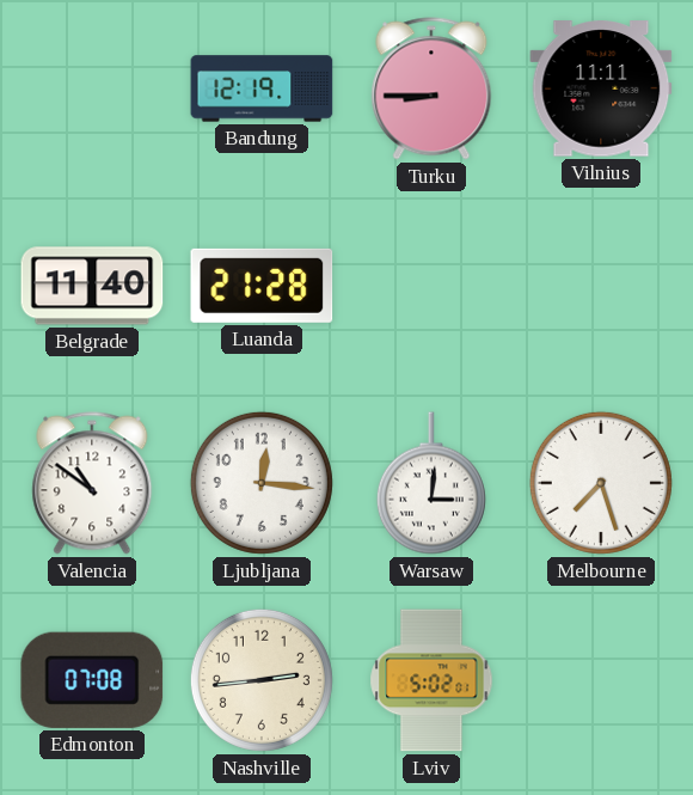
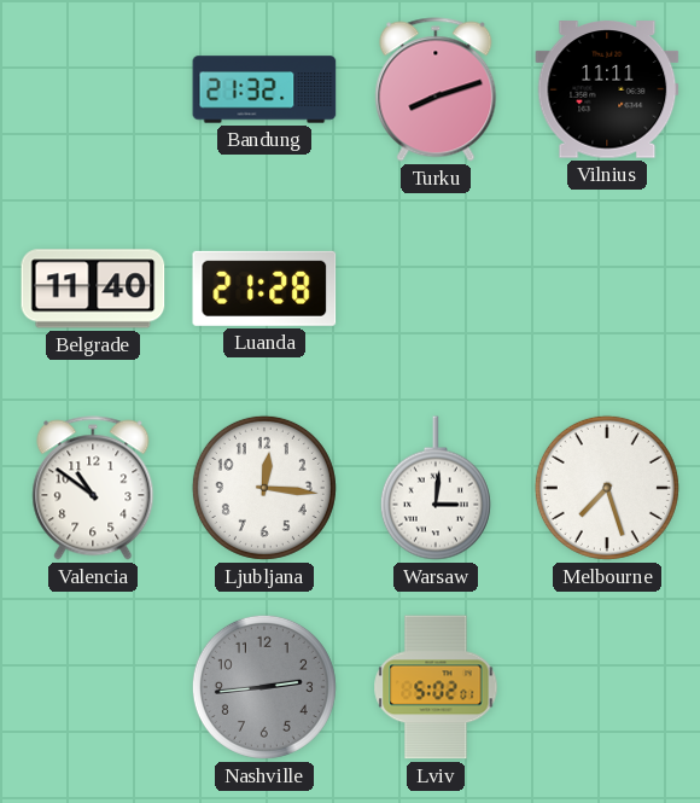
Bandung: 12:19 -> 21:32 (264, 89)
Turku: 8:45 -> 8:12 (436, 89)
Edmonton: 07:08 -> none (92, 680)
Nashville dial: cream -> grey (264, 687)
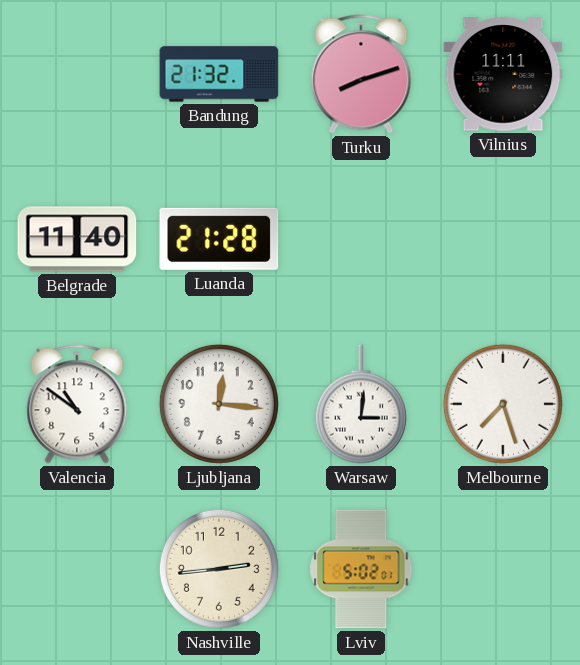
Nashville dial: grey -> cream (219, 569)
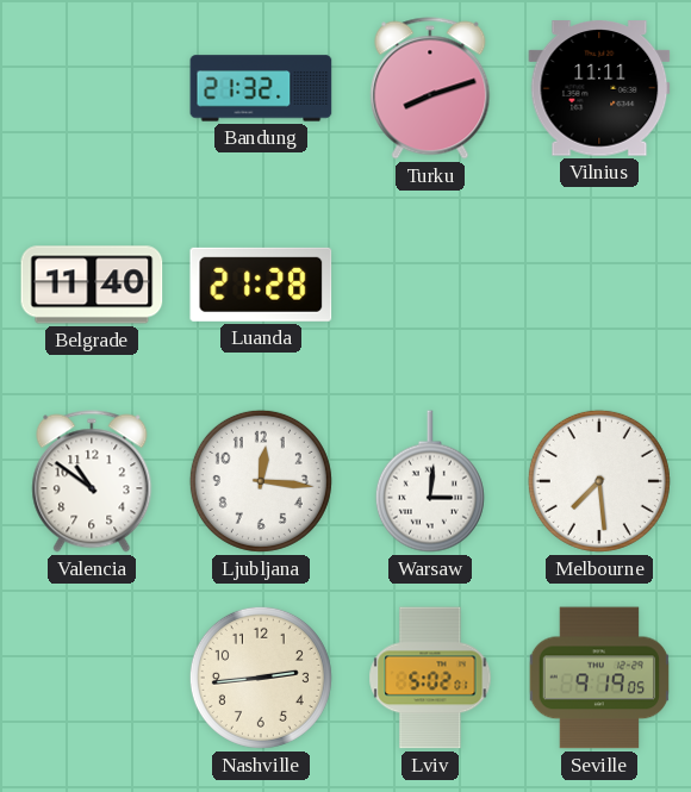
Melbourne: 7:27 -> 7:29 (599, 481)
Seville: none -> 9:19 (599, 678)
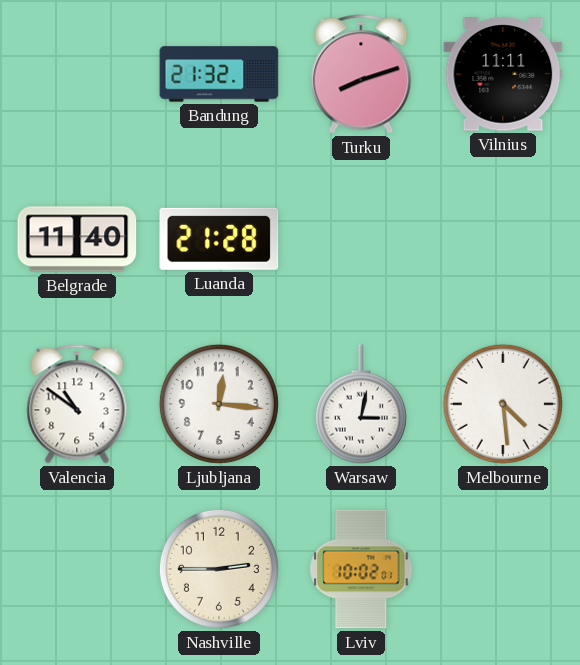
Warsaw: 3:01 -> 3:02 (361, 404)
Melbourne: 7:29 -> 4:29 (503, 404)
Nashville: 2:44 -> 2:45 (219, 569)
Lviv: 5:02 -> 10:02 (361, 569)
Seville: 9:19 -> none (599, 678)
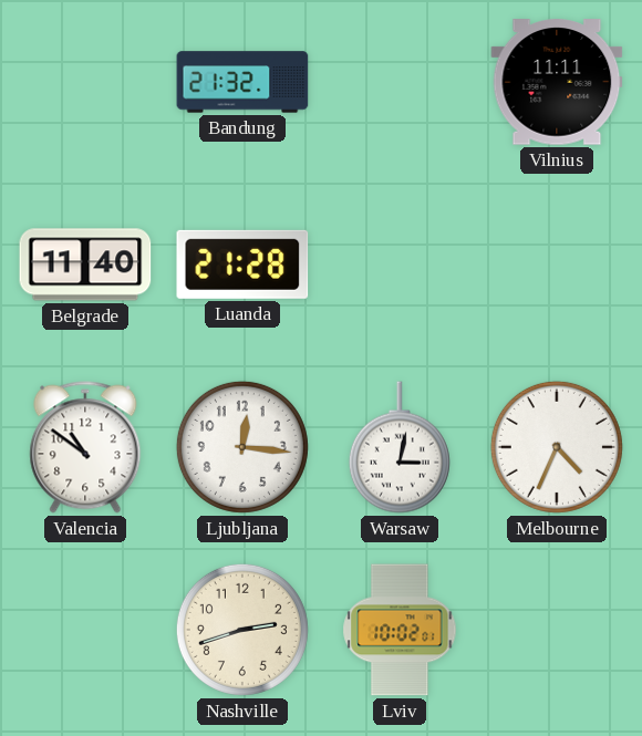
Turku: 8:12 -> none (361, 74)
Melbourne: 4:29 -> 4:34 (557, 447)
Nashville: 2:45 -> 2:42 (242, 630)
